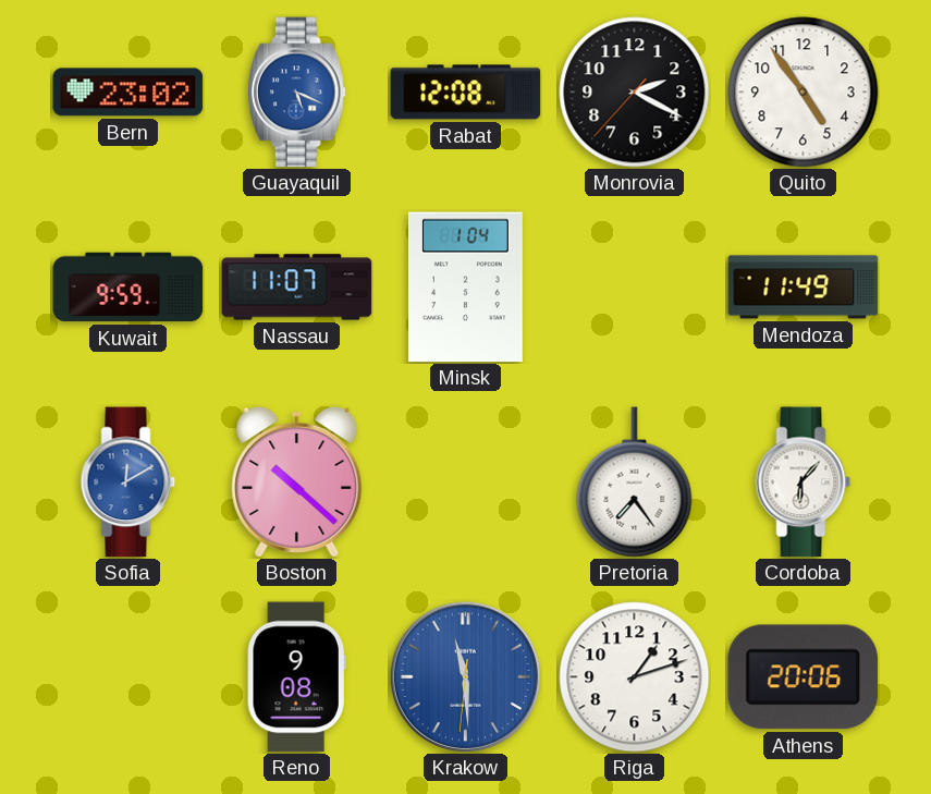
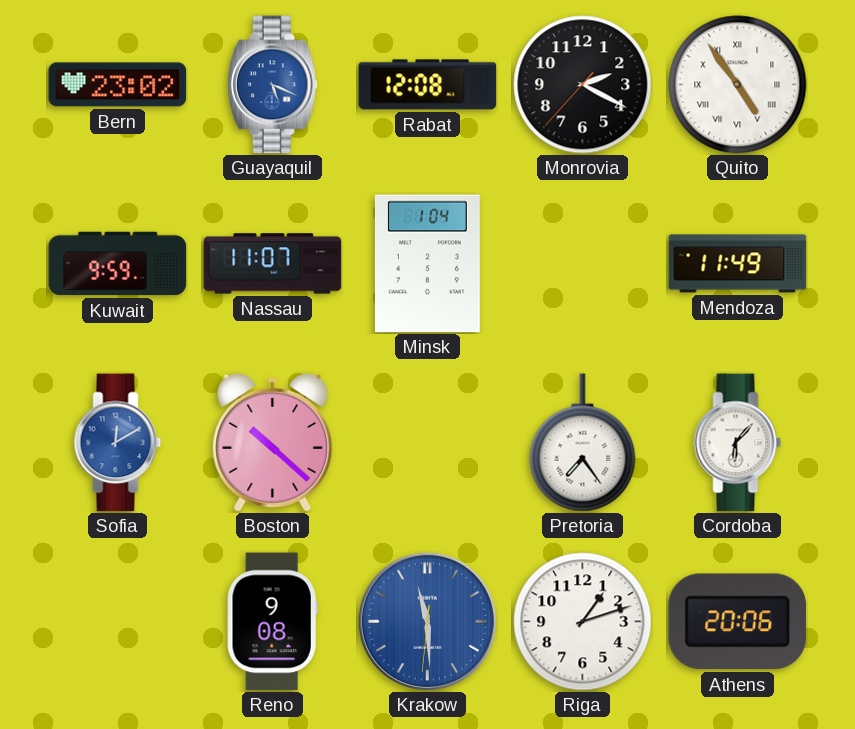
Quito numerals: Arabic -> Roman (738, 85)
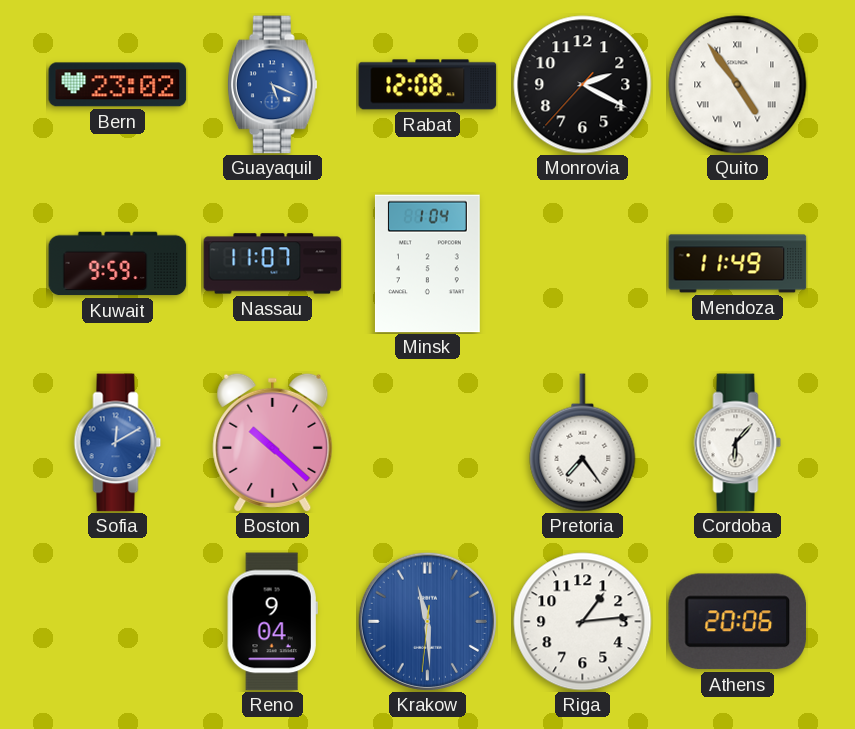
Reno: 9:08 -> 9:04 (272, 622)
Riga: 1:12 -> 1:14 (583, 622)
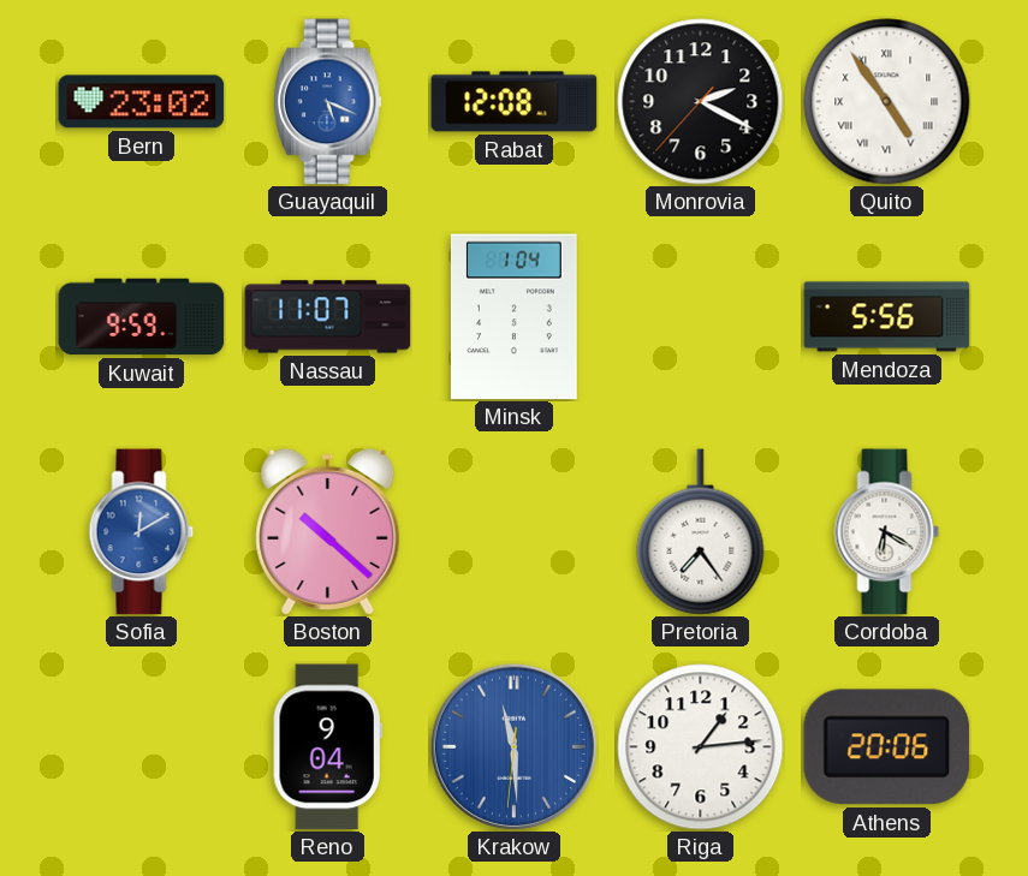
Mendoza: 11:49 -> 5:56 (887, 317)
Cordoba: 6:07 -> 6:20 (887, 532)
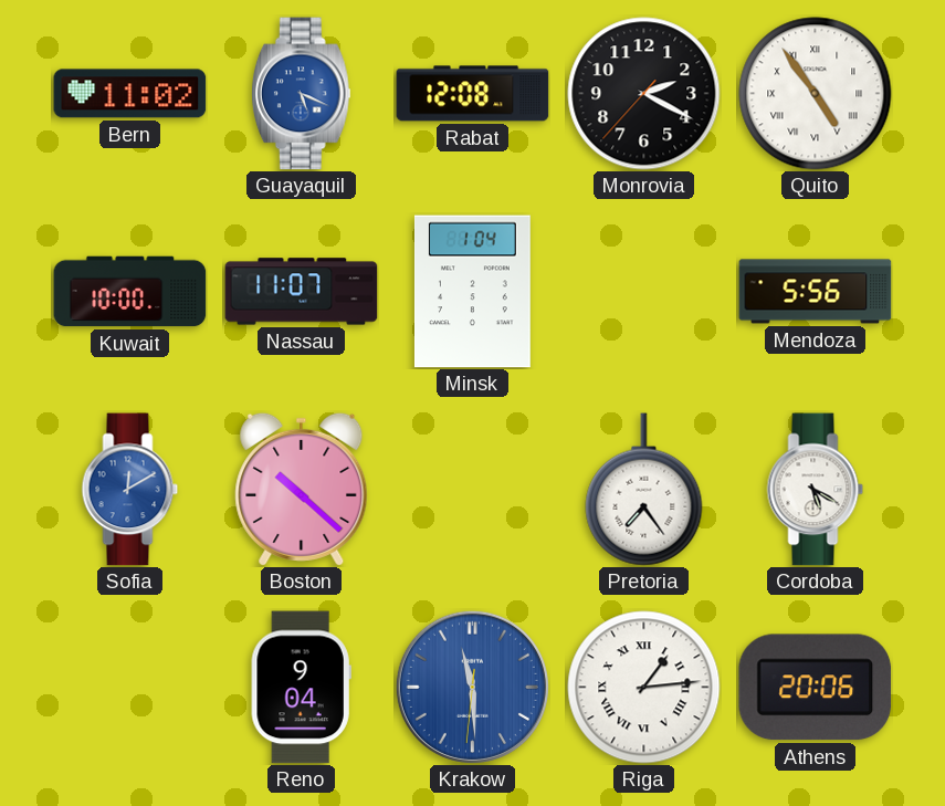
Bern: 23:02 -> 11:02 (130, 94)
Kuwait: 9:59 -> 10:00 (130, 292)
Cordoba: 6:20 -> 5:20 (816, 490)
Riga numerals: Arabic -> Roman (644, 688)
